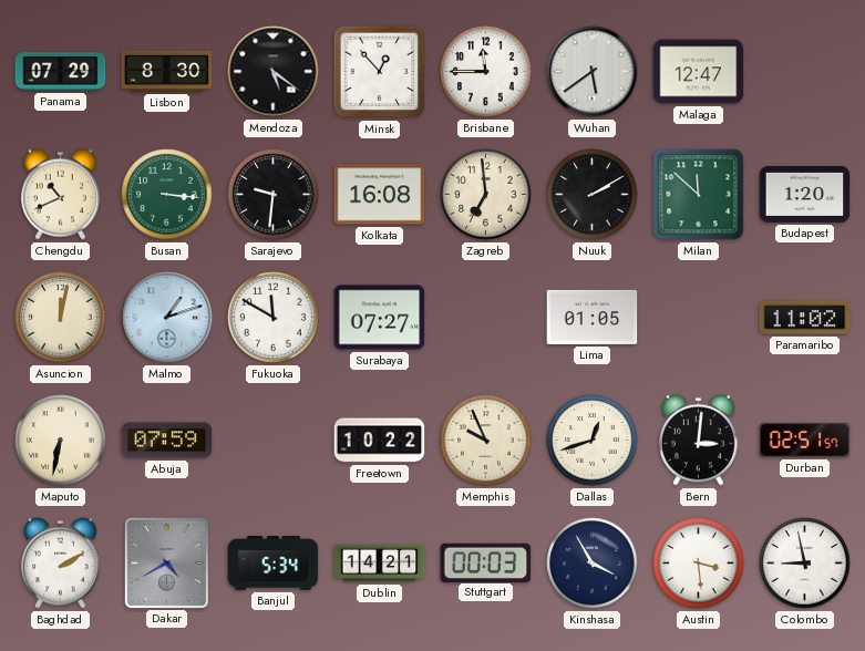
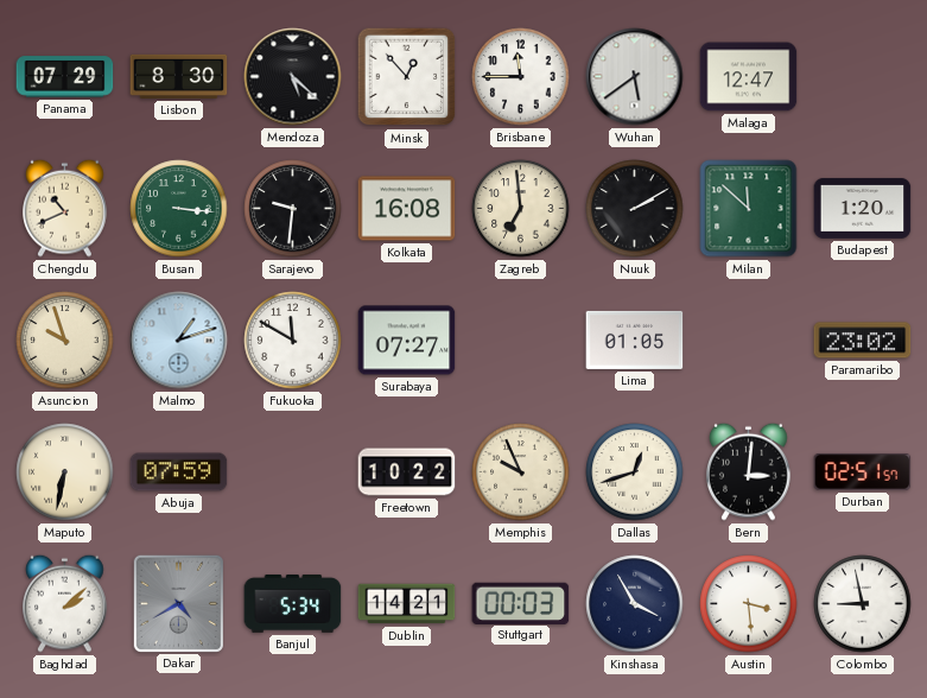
Mendoza: 5:21 -> 5:22 (293, 77)
Asuncion: 12:02 -> 9:57 (65, 341)
Paramaribo: 11:02 -> 23:02 (863, 341)
Baghdad: 2:10 -> 2:08 (65, 603)
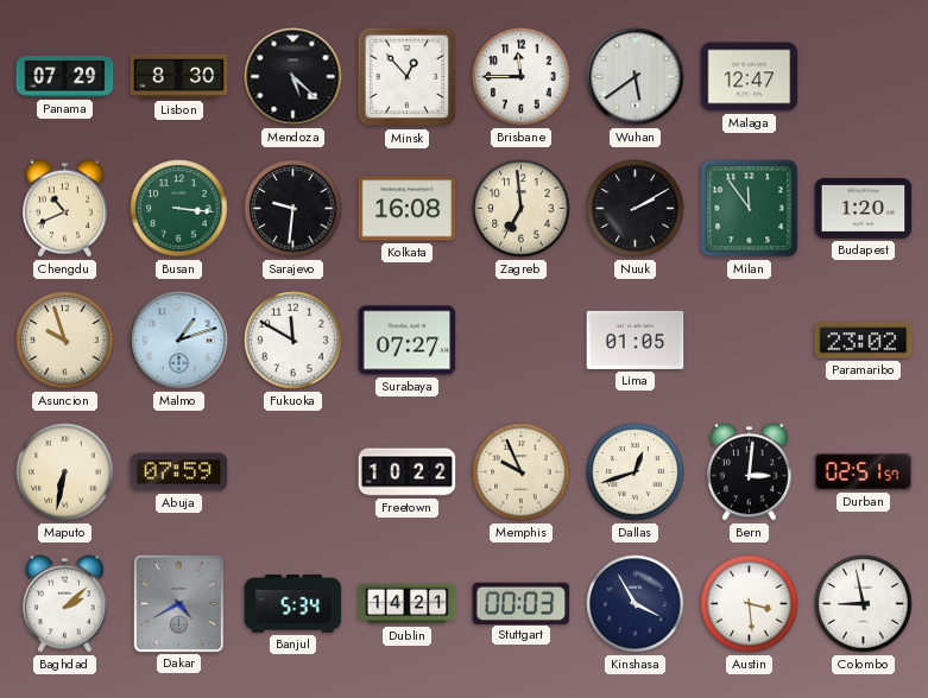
Milan: 11:52 -> 11:54 (750, 209)
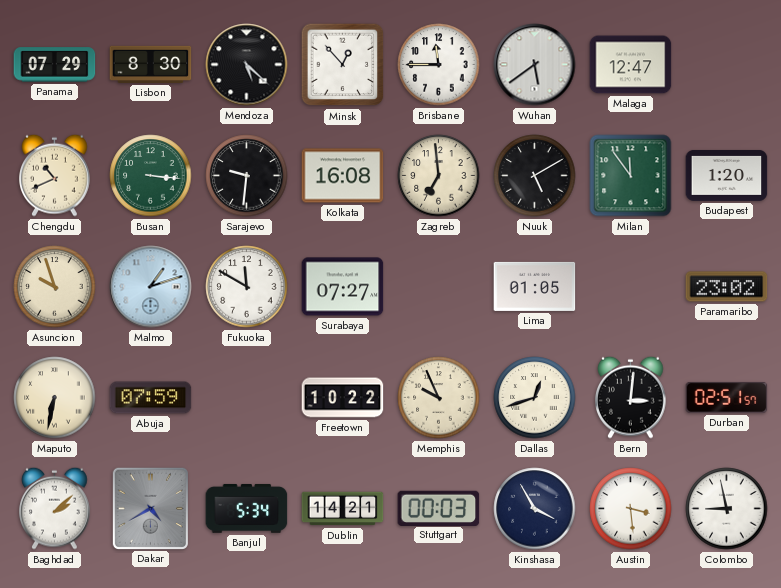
Nuuk: 2:10 -> 5:10 (535, 176)
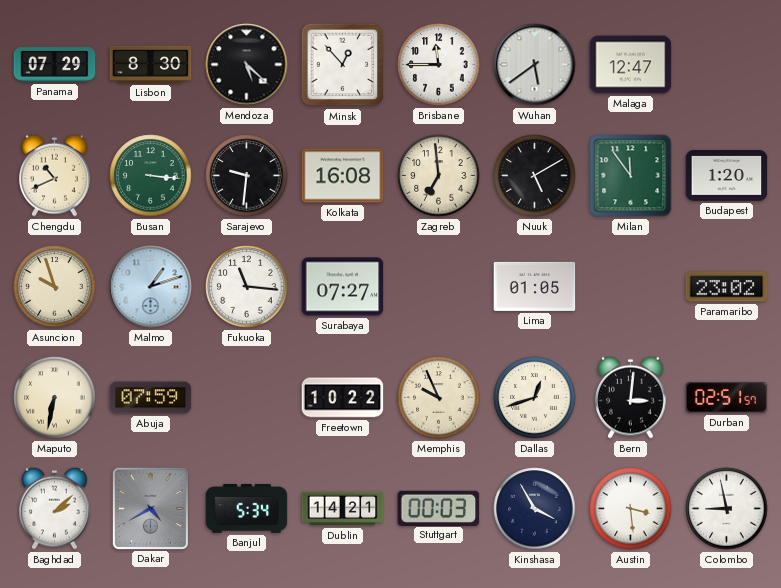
Fukuoka: 11:50 -> 11:16 (247, 287)
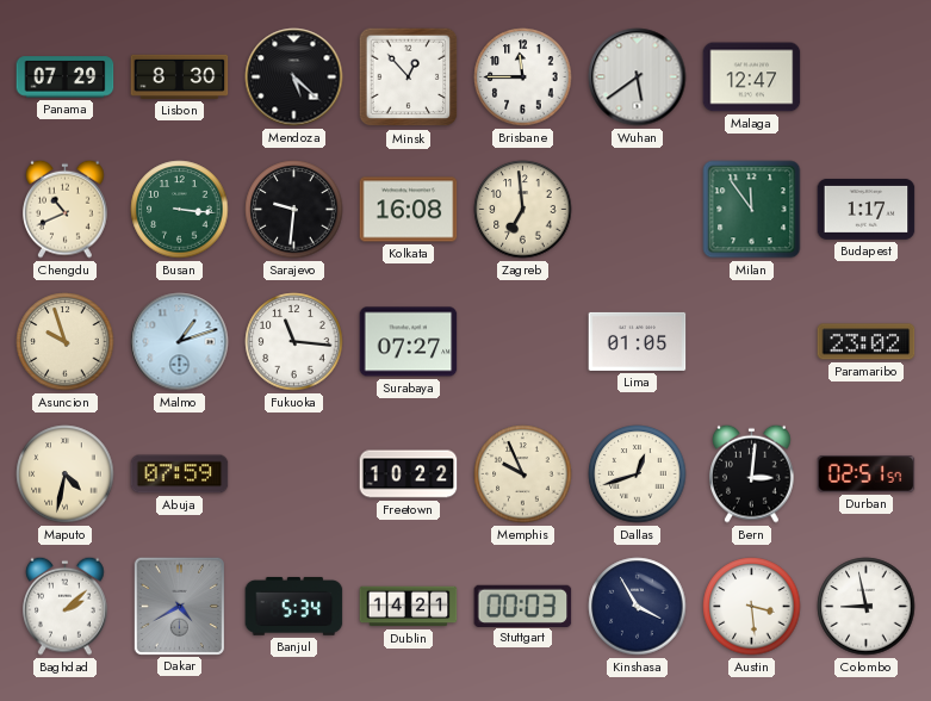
Nuuk: 5:10 -> none (535, 176)
Budapest: 1:20 -> 1:17 (867, 209)
Maputo: 6:32 -> 4:32 (66, 474)
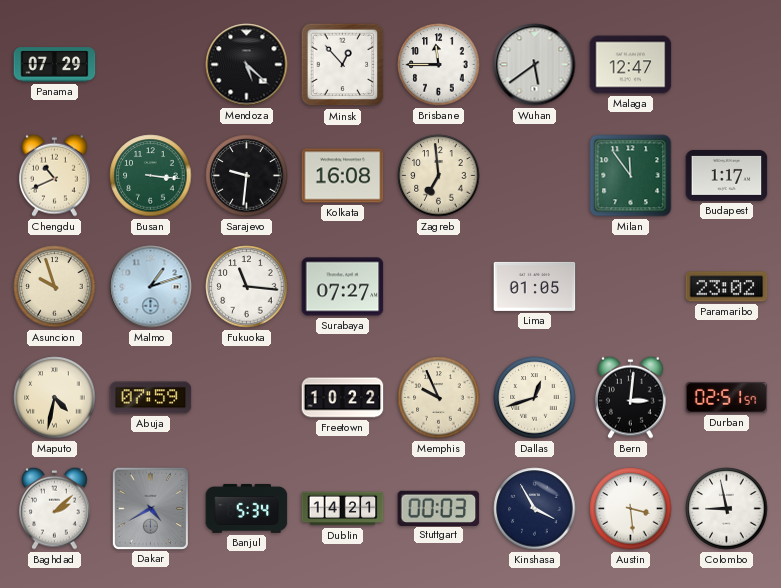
Lisbon: 8:30 -> none (180, 76)
